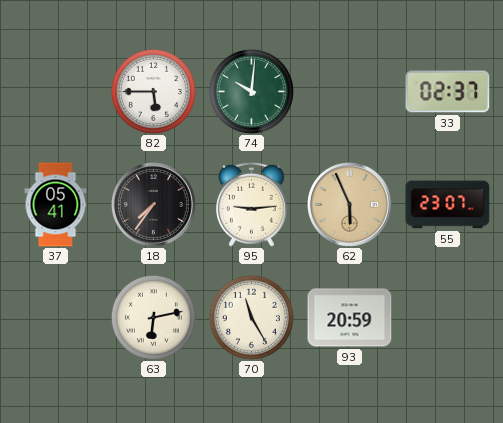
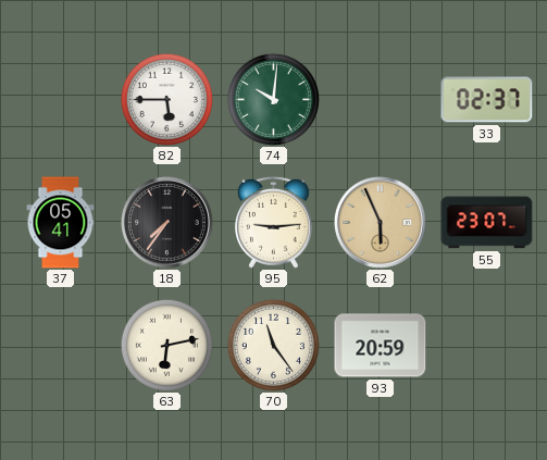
70: 11:25 -> 11:24 (273, 345)
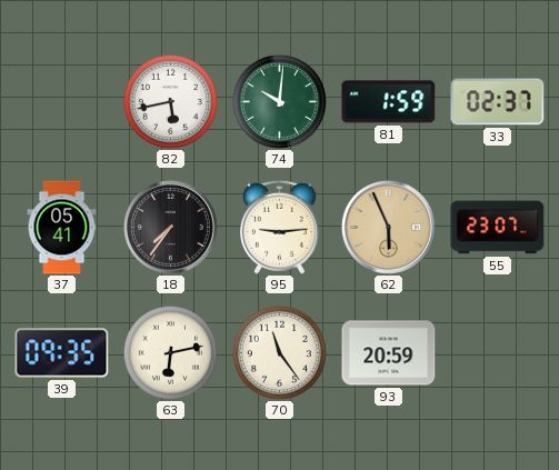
82: 5:45 -> 5:43 (170, 101)
81: none -> 1:59 (389, 102)
39: none -> 09:35 (62, 353)
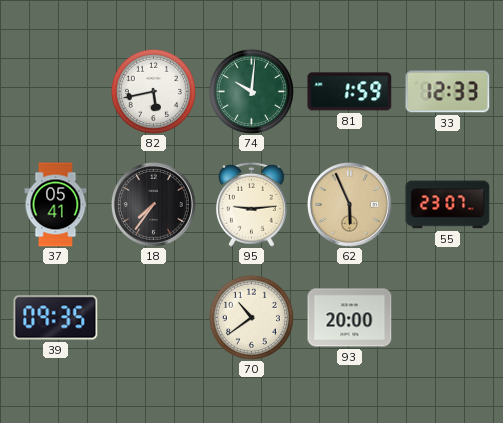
33: 02:37 -> 12:33 (448, 92)
63: 6:13 -> none (170, 352)
70: 11:24 -> 10:39 (251, 317)
93: 20:59 -> 20:00 (350, 318)
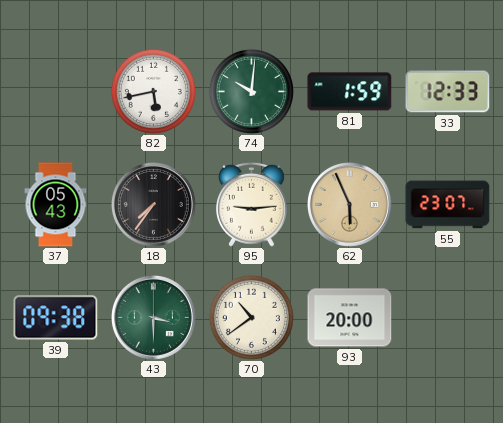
37: 05:41 -> 05:43 (56, 205)
39: 09:35 -> 09:38 (56, 318)
43: none -> 3:30 (153, 317)
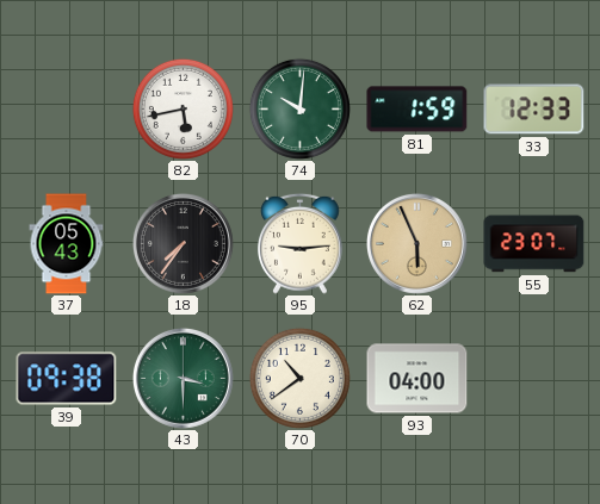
93: 20:00 -> 04:00 (417, 379)
